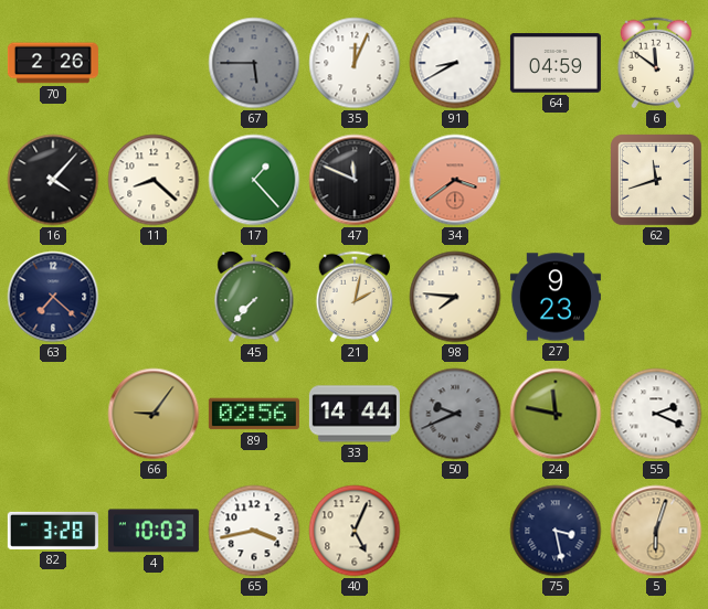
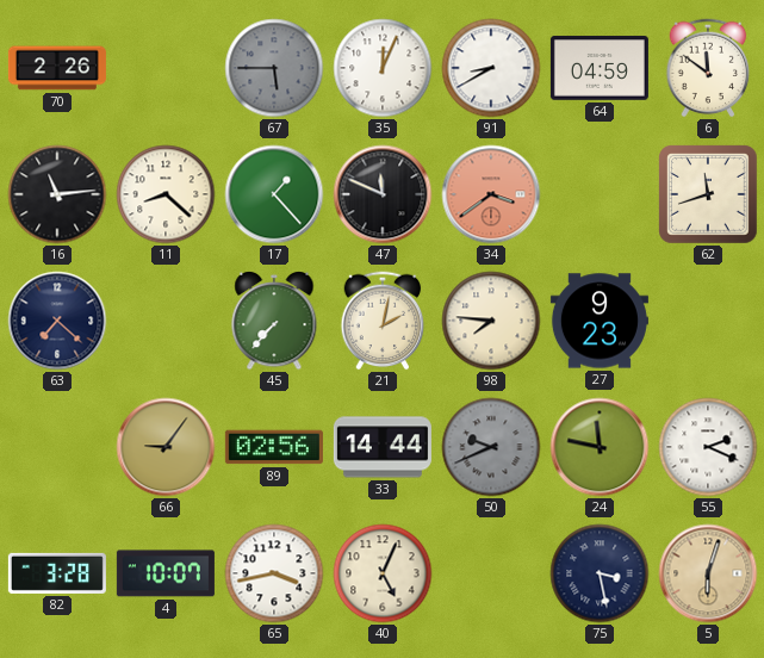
16: 4:07 -> 11:14 (57, 194)
4: 10:03 -> 10:07 (166, 573)
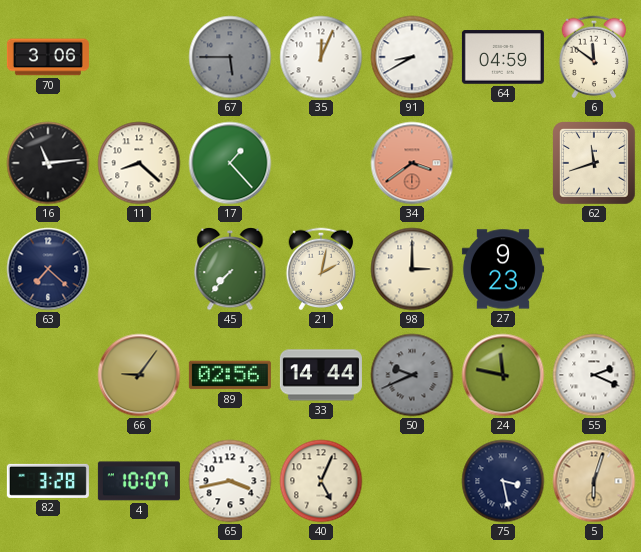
70: 2:26 -> 3:06 (48, 57)
47: 11:49 -> none (383, 194)
98: 7:46 -> 3:00 (412, 269)
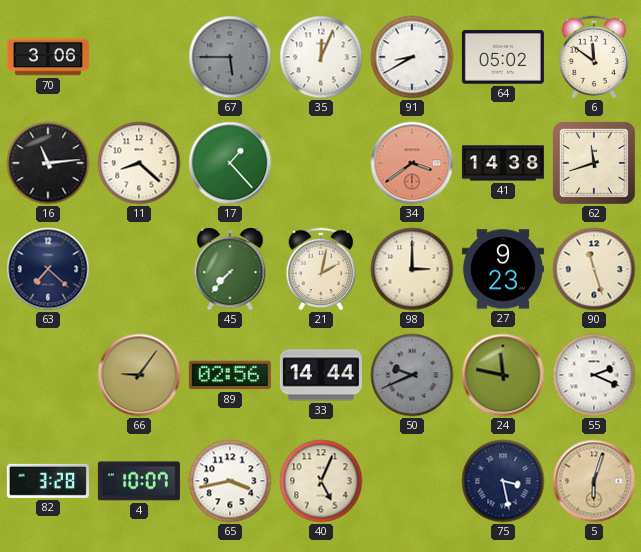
64: 04:59 -> 05:02 (503, 57)
41: none -> 14:38 (503, 163)
90: none -> 11:27 (594, 269)
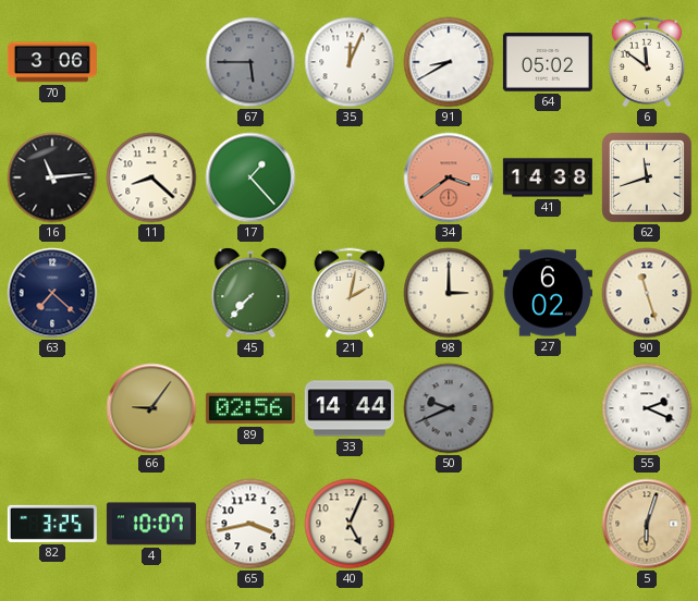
27: 9:23 -> 6:02 (548, 293)
24: 11:47 -> none (503, 375)
82: 3:28 -> 3:25 (52, 524)
75: 3:28 -> none (503, 481)
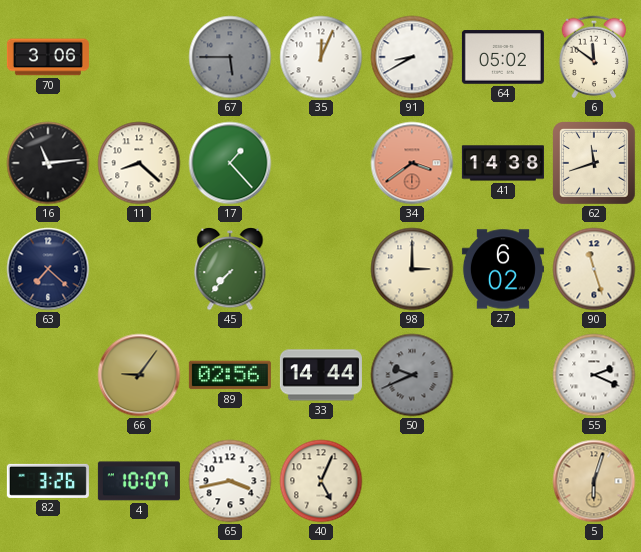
21: 2:02 -> none (350, 293)
82: 3:25 -> 3:26 (48, 481)
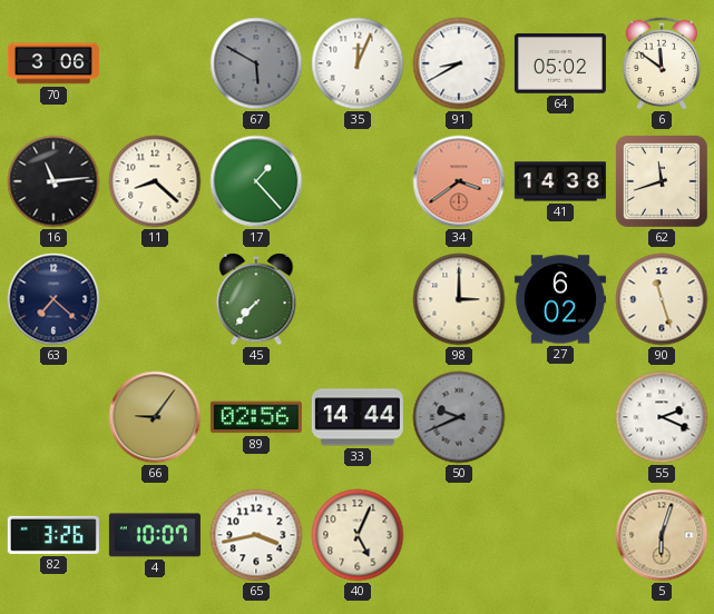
67: 5:45 -> 5:50 (256, 63)
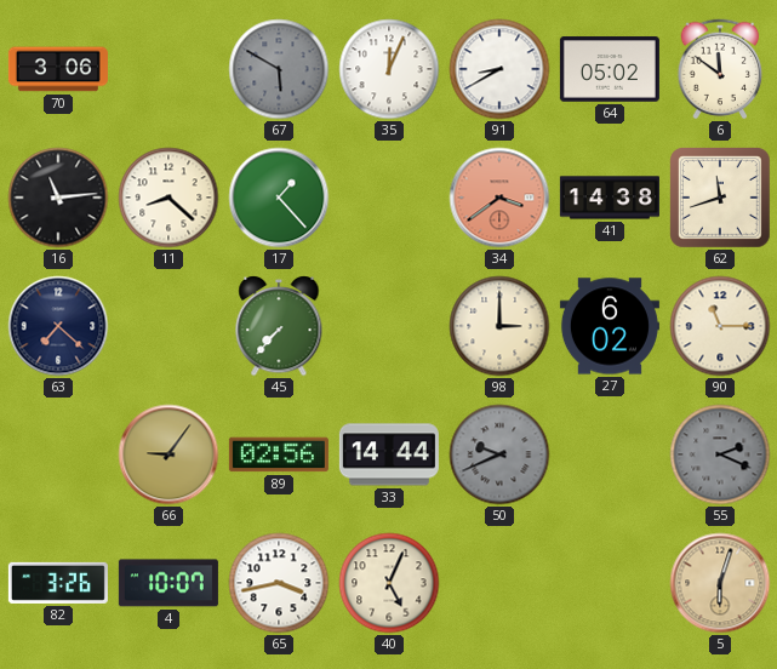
90: 11:27 -> 11:15 (720, 326)
55 dial: white -> grey (720, 454)
